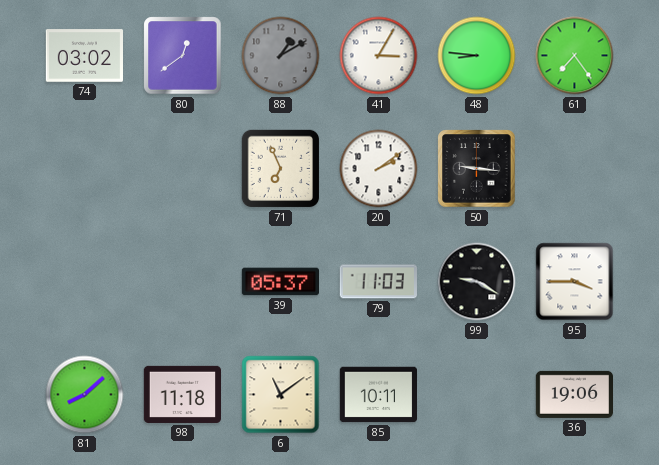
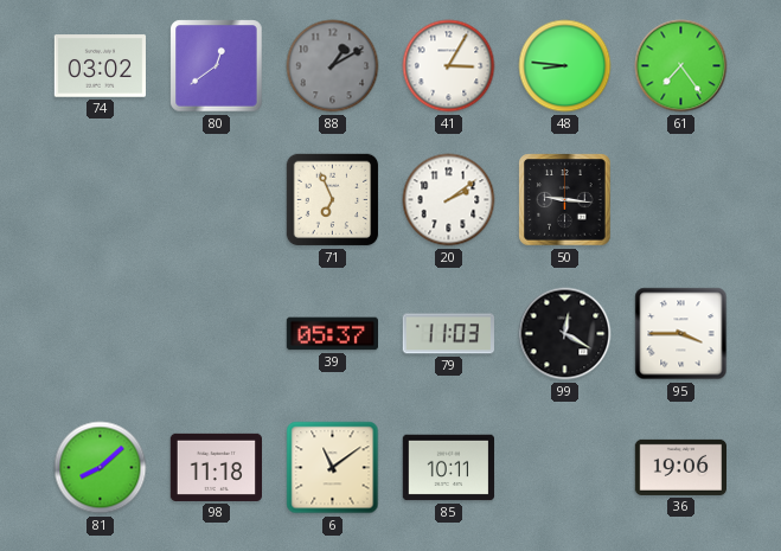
99: 9:20 -> 12:20 (565, 334)
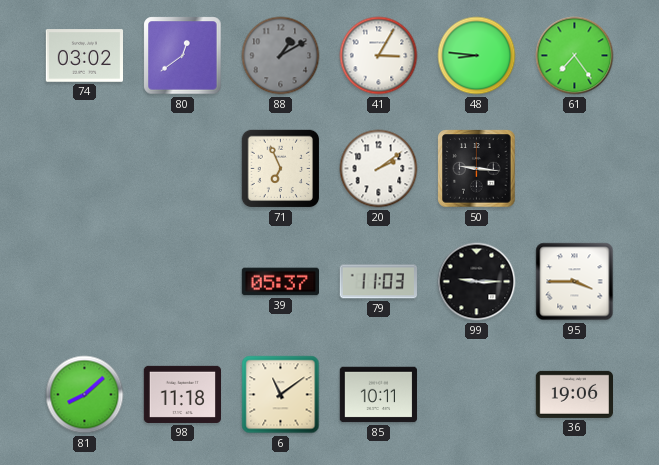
99: 12:20 -> 9:15 (477, 282)
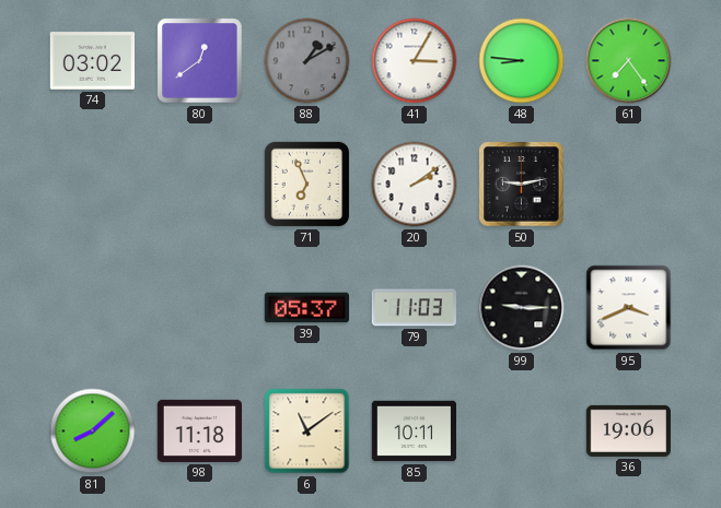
50: 9:16 -> 9:13 (522, 185)
95: 3:45 -> 3:41 (629, 308)
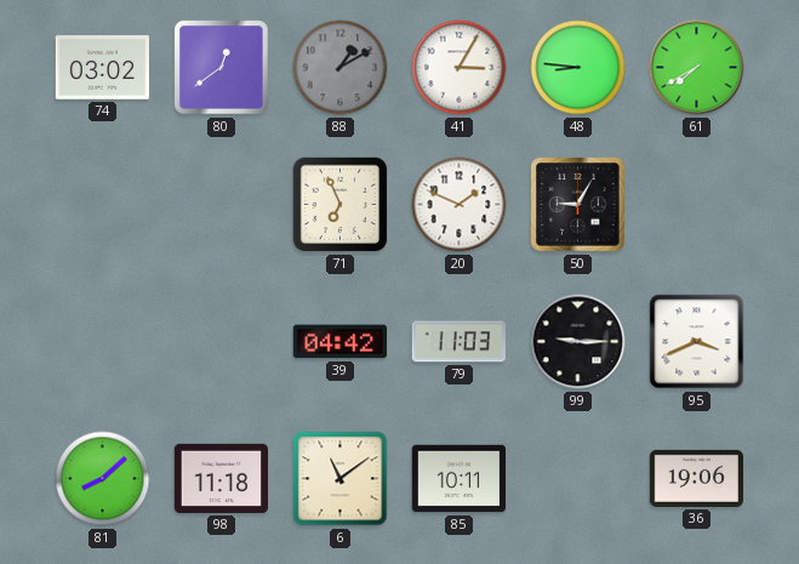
61: 7:24 -> 7:40 (697, 68)
20: 2:09 -> 1:49 (460, 205)
50: 9:13 -> 9:05 (578, 205)
39: 05:37 -> 04:42 (339, 342)
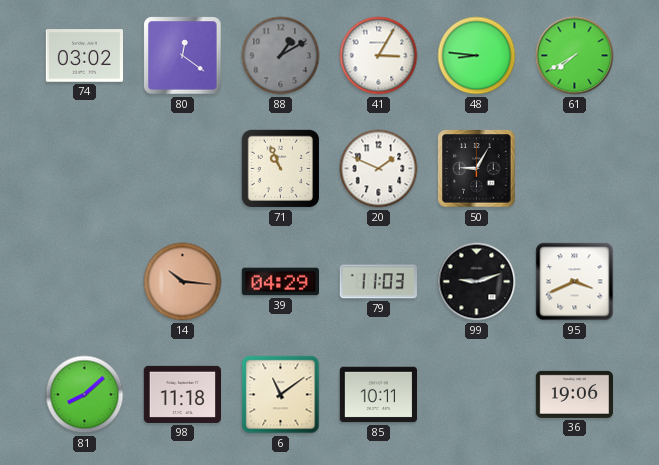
80: 12:39 -> 12:21 (183, 56)
71: 6:56 -> 10:56 (281, 169)
14: none -> 10:16 (183, 282)
39: 04:42 -> 04:29 (280, 282)
99: 9:15 -> 9:12 (477, 282)
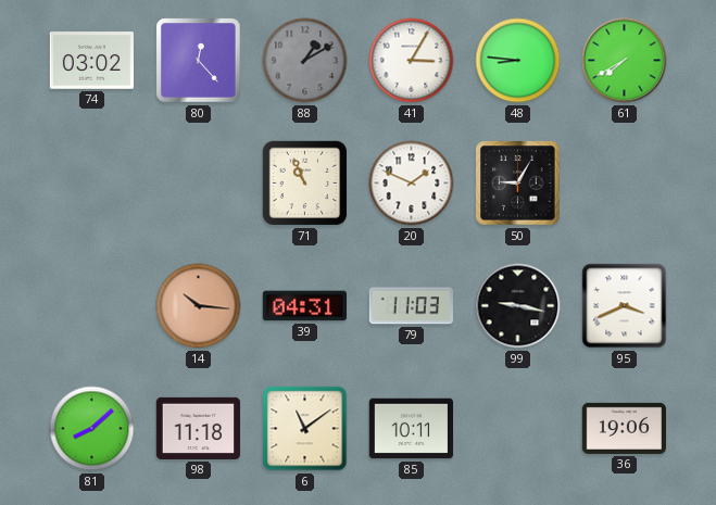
80: 12:21 -> 12:23 (199, 61)
39: 04:29 -> 04:31 (304, 306)
99: 9:12 -> 9:17 (518, 306)
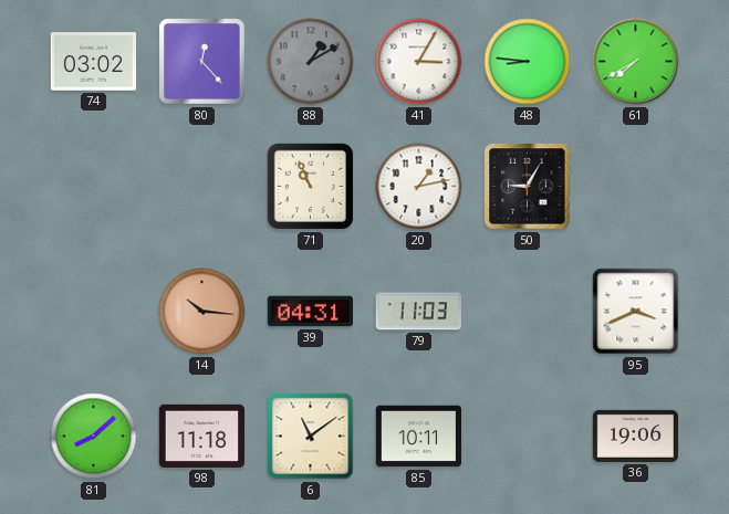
20: 1:49 -> 1:13 (419, 187)
99: 9:17 -> none (518, 306)
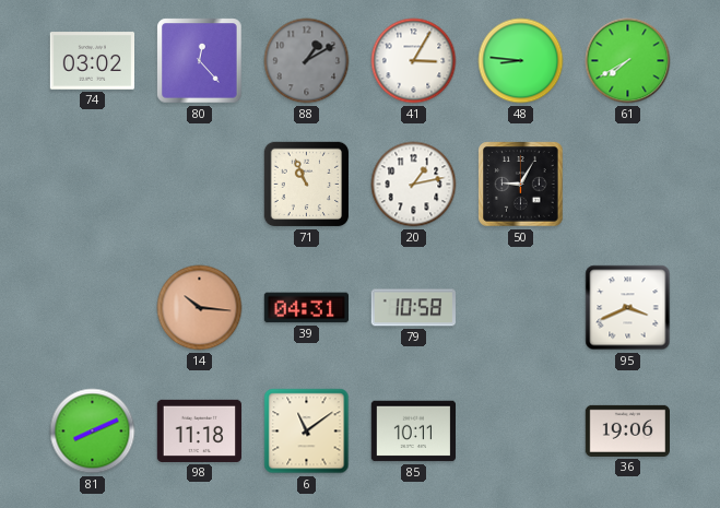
79: 11:03 -> 10:58 (413, 308)
81: 8:08 -> 8:11 (93, 432)
